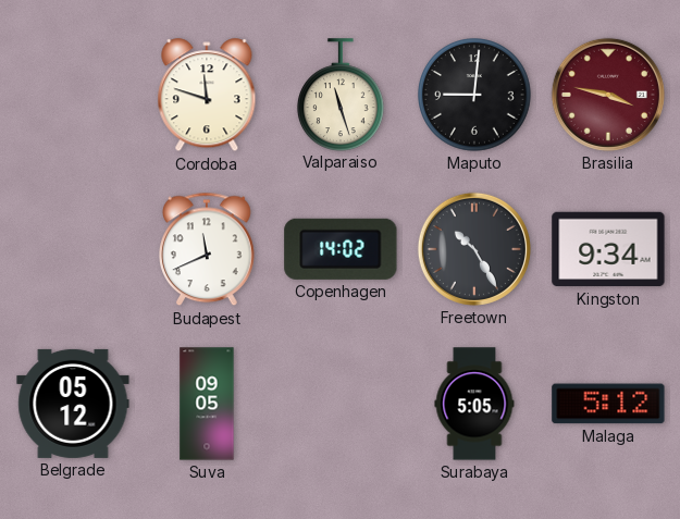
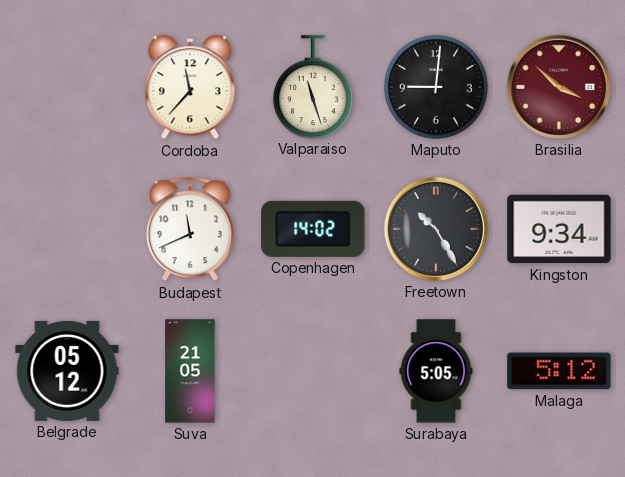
Cordoba: 11:48 -> 11:37 (190, 88)
Brasilia: 3:47 -> 3:52 (559, 87)
Suva: 09:05 -> 21:05 (190, 371)
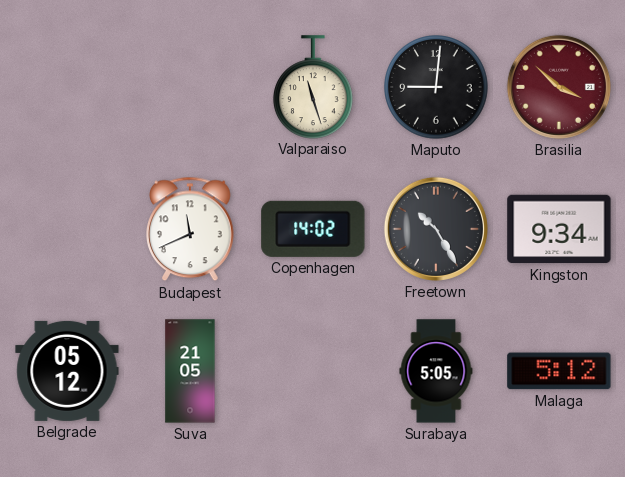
Cordoba: 11:37 -> none (190, 88)
